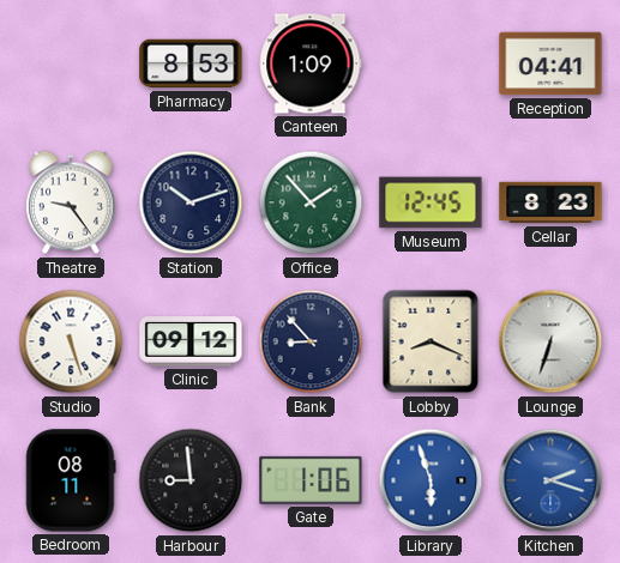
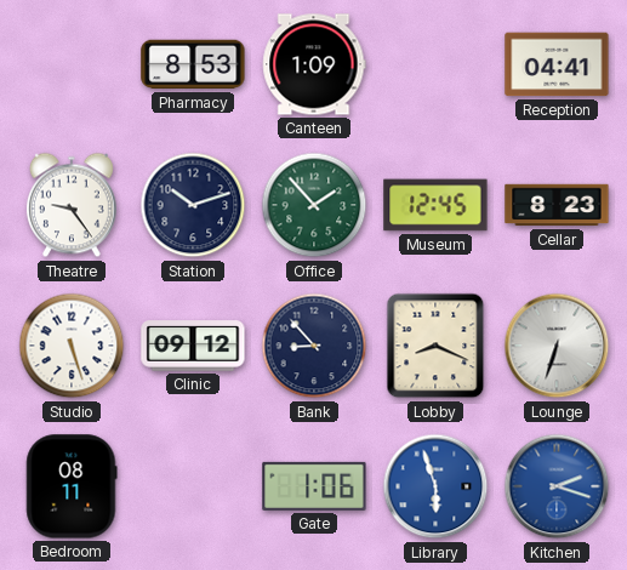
Harbour: 8:59 -> none (191, 480)
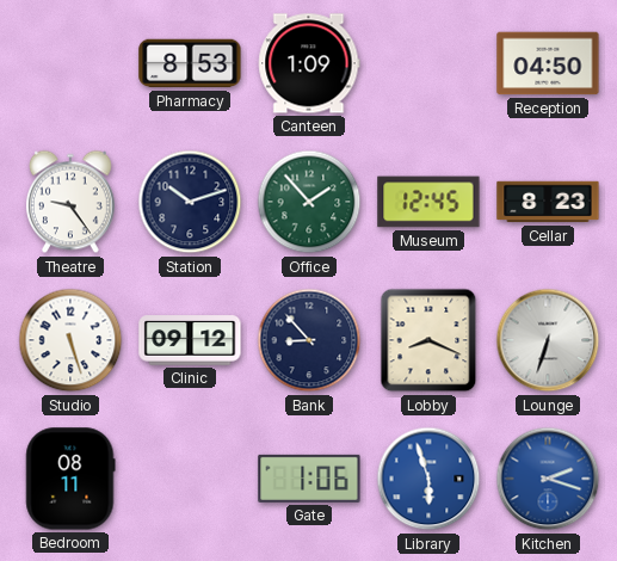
Reception: 04:41 -> 04:50 (548, 63)
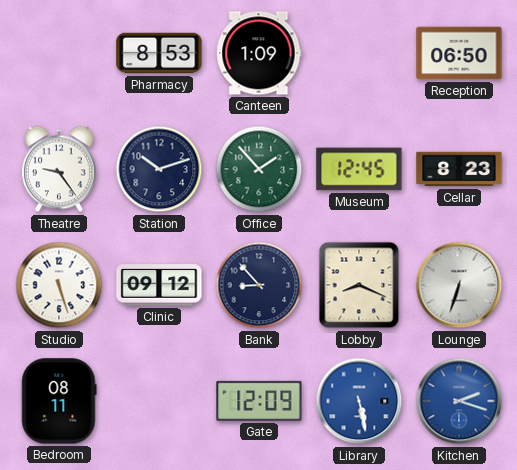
Reception: 04:50 -> 06:50 (459, 53)
Gate: 1:06 -> 12:09 (259, 401)
Library: 5:57 -> 5:28 (359, 401)
